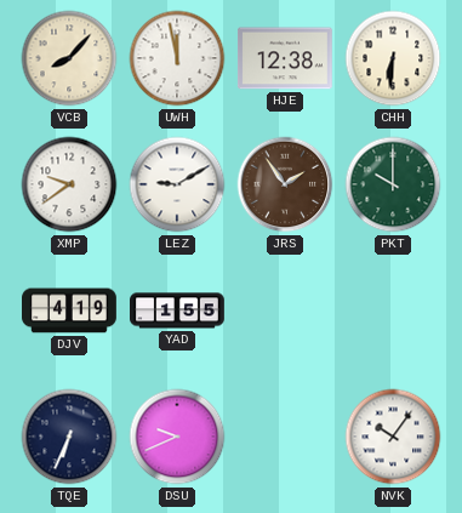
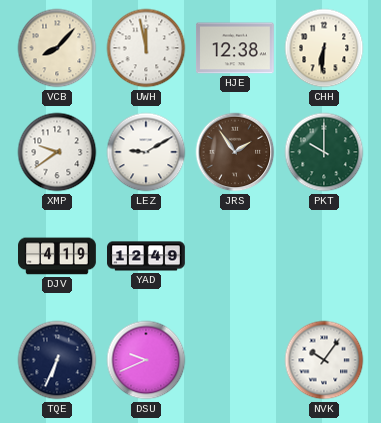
YAD: 1:55 -> 12:49 (147, 256)
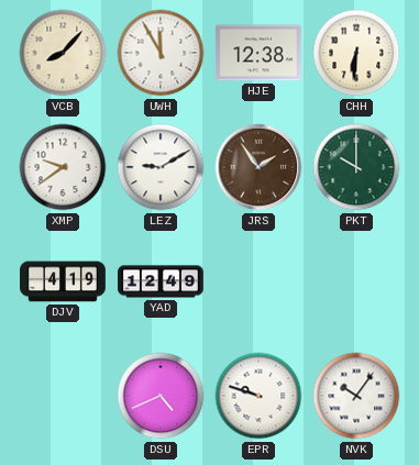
UWH: 11:58 -> 11:55 (161, 53)
TQE: 6:34 -> none (57, 360)
DSU: 9:41 -> 4:41 (161, 396)
EPR: none -> 9:48 (258, 396)
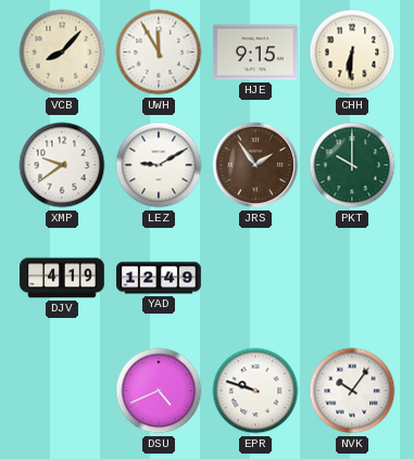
HJE: 12:38 -> 9:15 (255, 52)
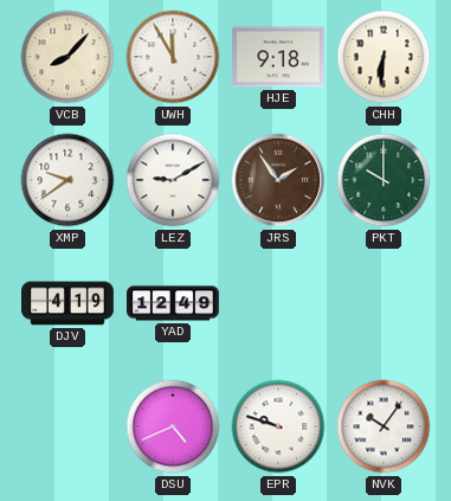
HJE: 9:15 -> 9:18 (278, 57)
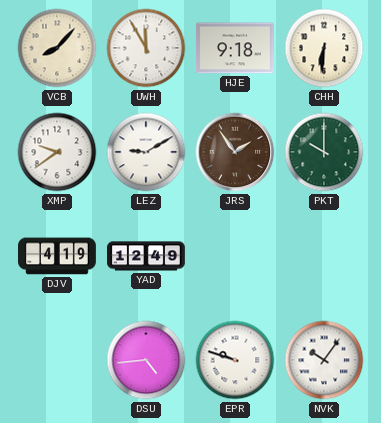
DSU: 4:41 -> 4:44 (146, 360)
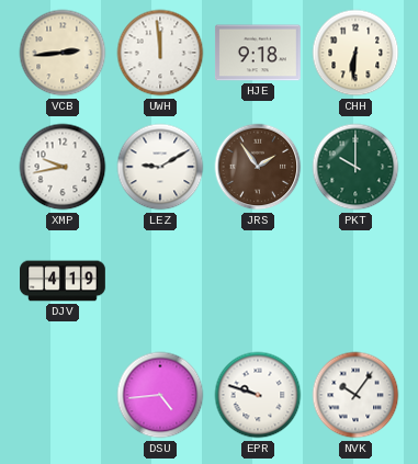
VCB: 8:07 -> 2:44 (63, 53)
UWH: 11:55 -> 11:59 (160, 53)
XMP: 9:39 -> 9:43 (63, 167)
YAD: 12:49 -> none (147, 256)
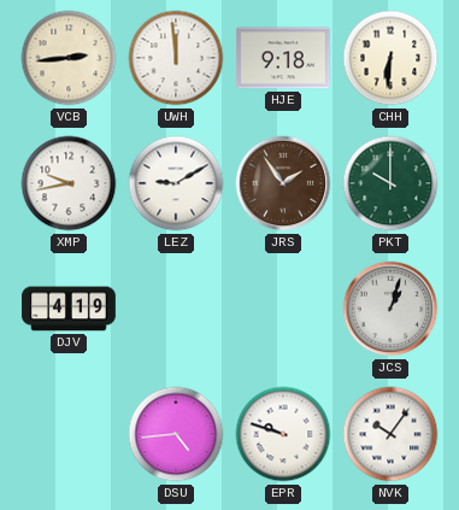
JCS: none -> 1:03 (390, 309)
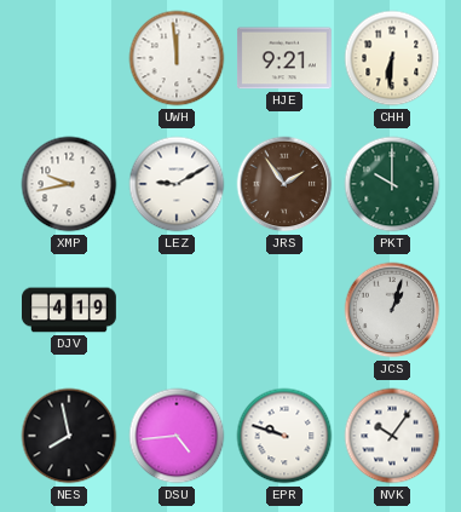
VCB: 2:44 -> none (69, 58)
HJE: 9:18 -> 9:21 (284, 58)
NES: none -> 7:58 (69, 436)
